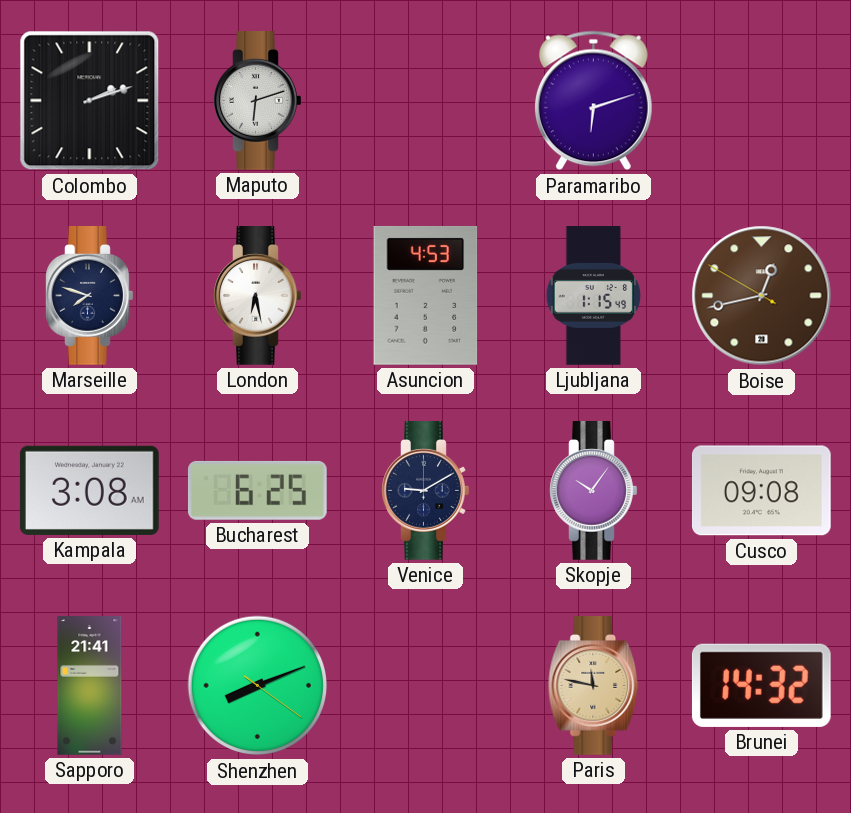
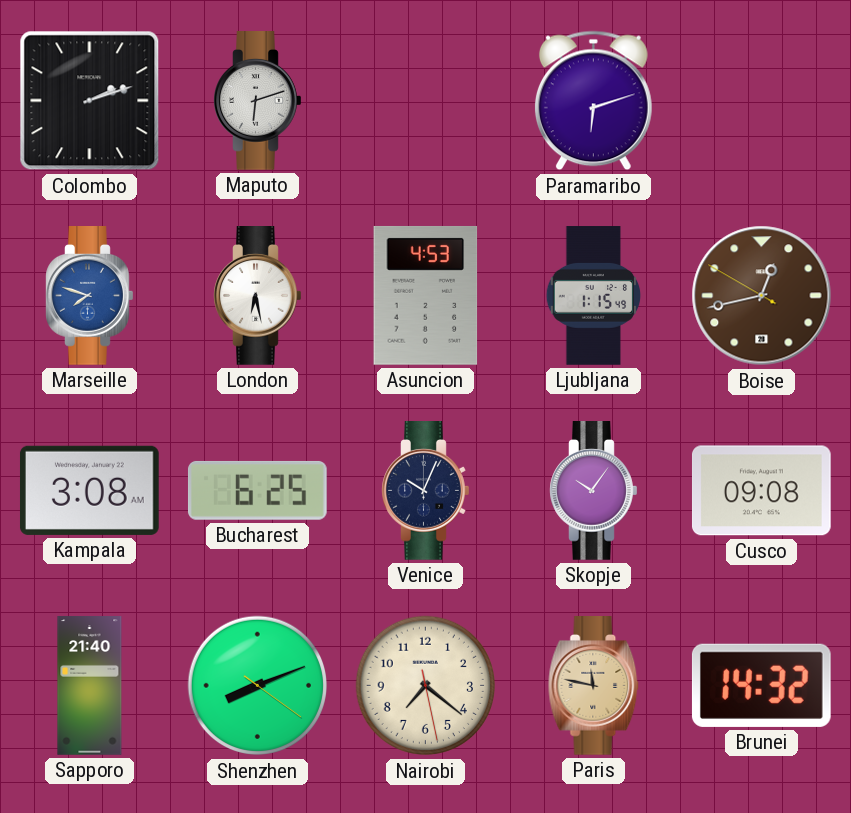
Marseille dial: navy -> blue (90, 296)
Venice: 9:10 -> 10:04 (426, 491)
Sapporo: 21:41 -> 21:40 (90, 686)
Nairobi: none -> 7:21 (426, 686)
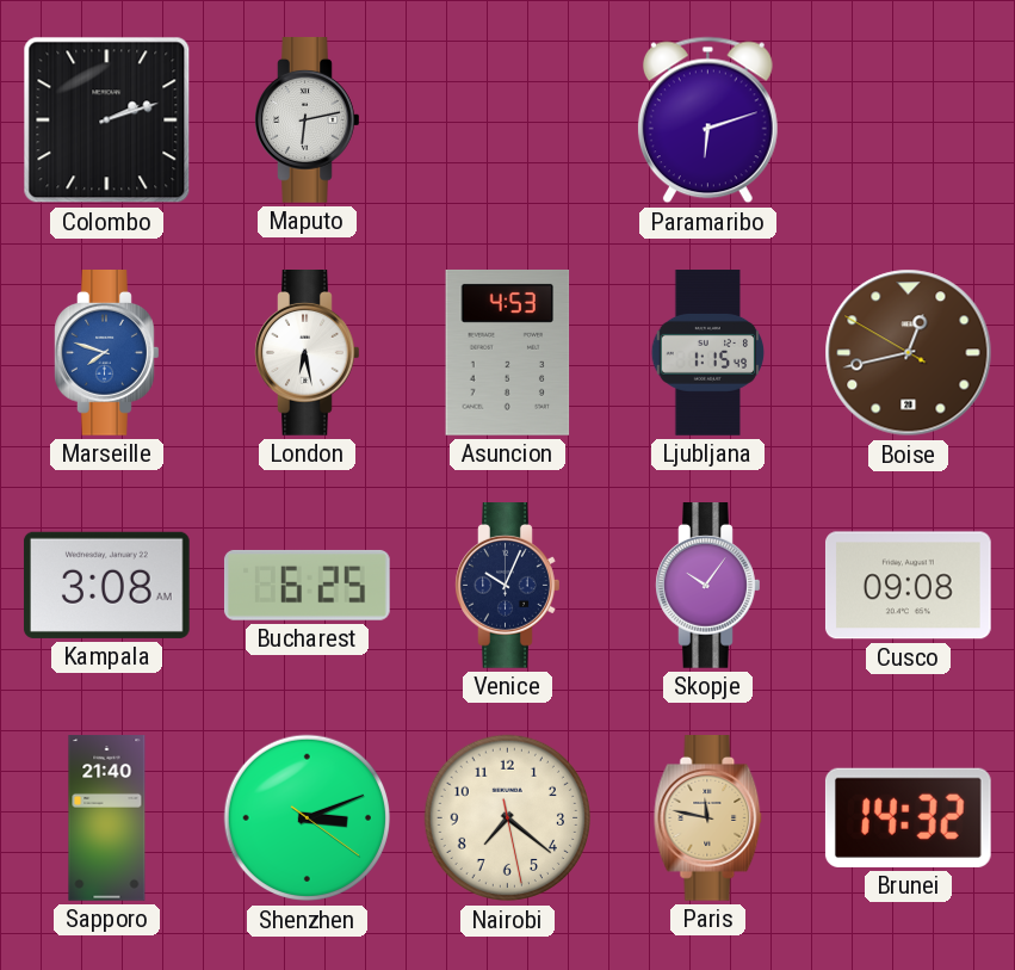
Maputo: 6:12 -> 6:13 (308, 121)
Shenzhen: 8:11 -> 3:11 (308, 818)
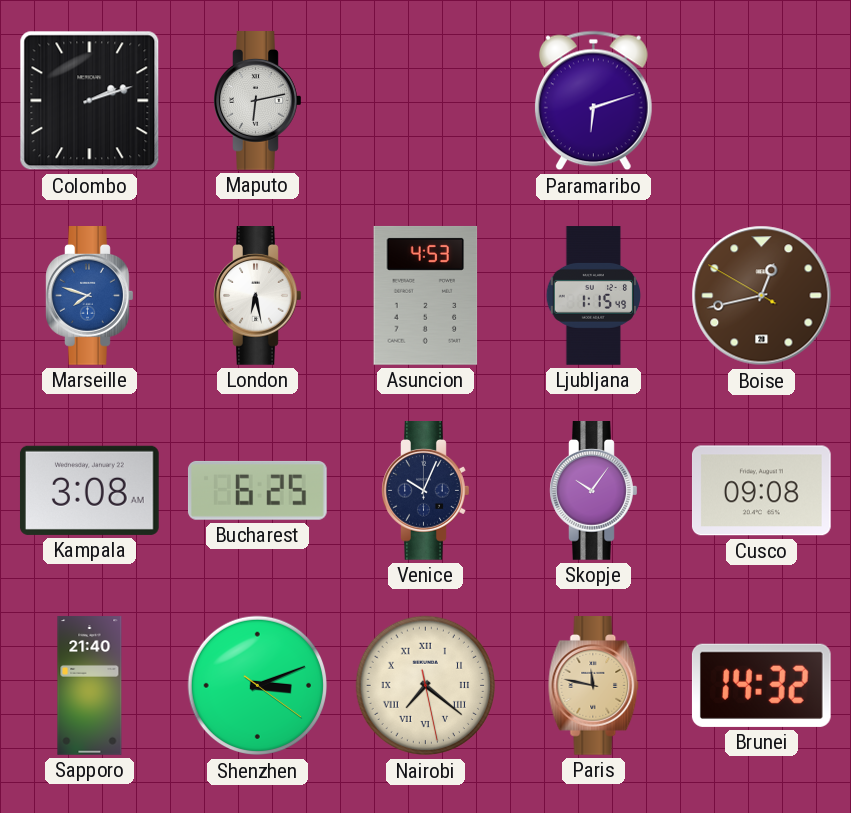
Nairobi numerals: Arabic -> Roman (426, 686)
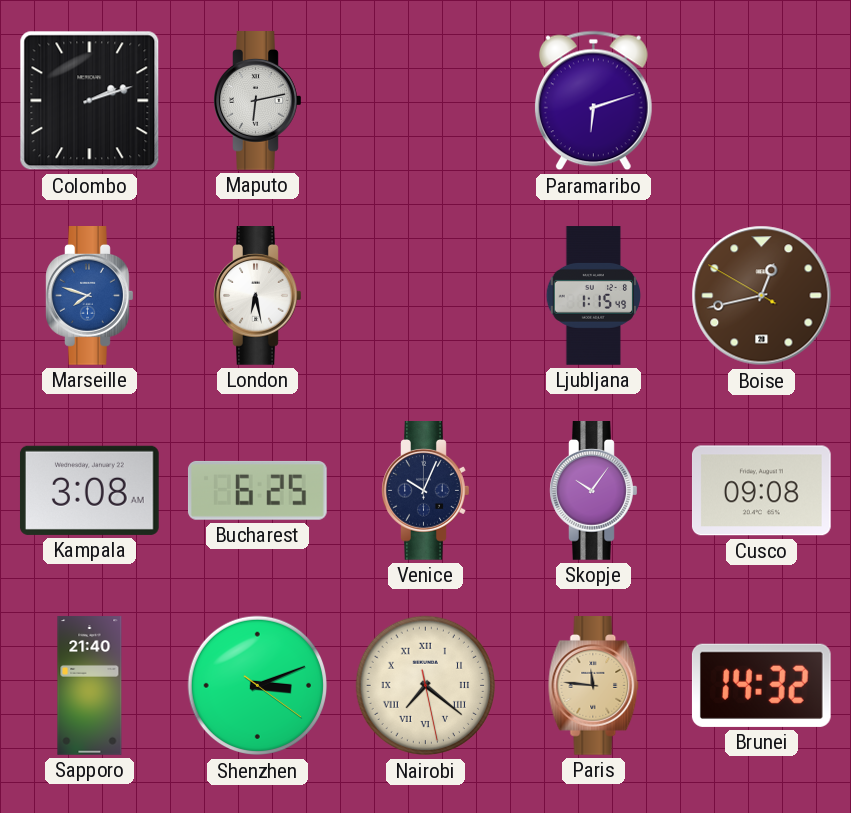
Asuncion: 4:53 -> none (426, 295)
Paris: 11:47 -> 11:46 (594, 686)
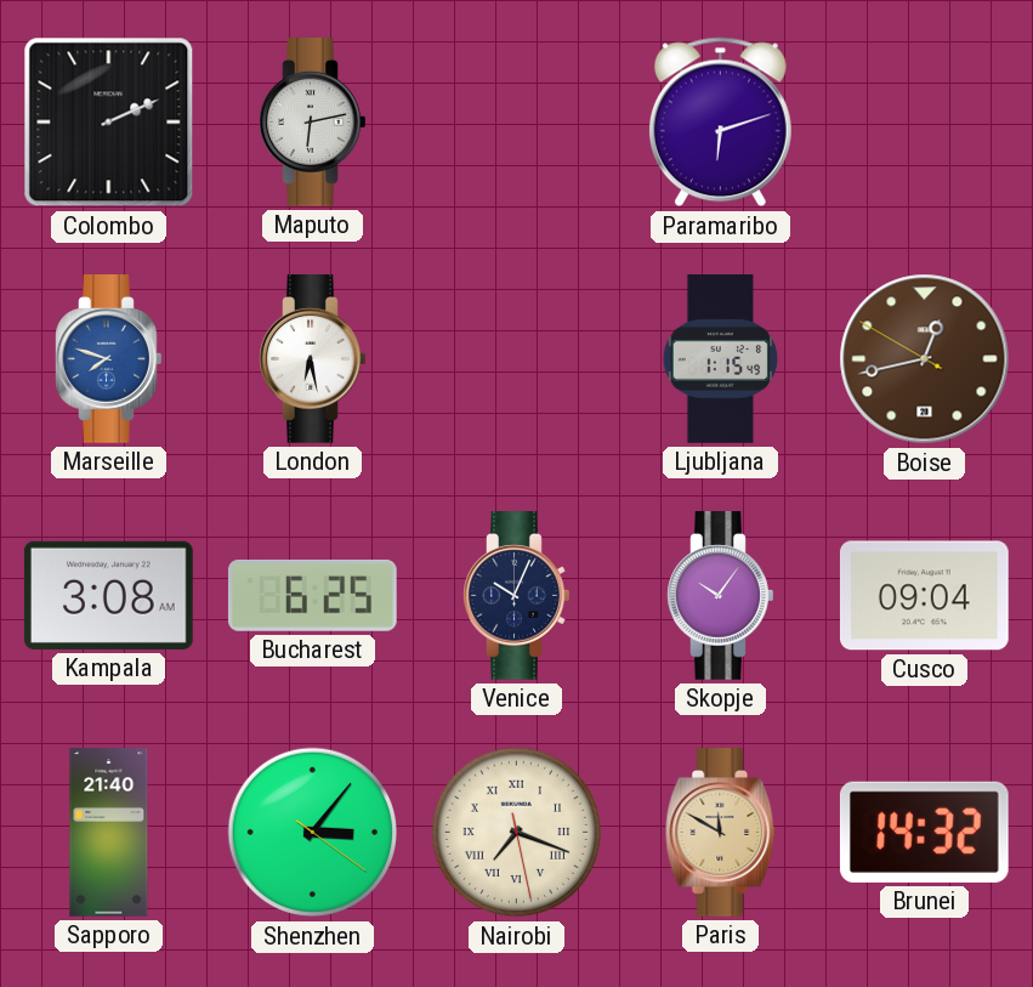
Colombo: 2:12 -> 2:11 (109, 123)
Cusco: 09:08 -> 09:04 (924, 596)
Shenzhen: 3:11 -> 3:06 (313, 833)
Nairobi: 7:21 -> 7:18 (517, 833)
Paris: 11:46 -> 11:50 (721, 833)
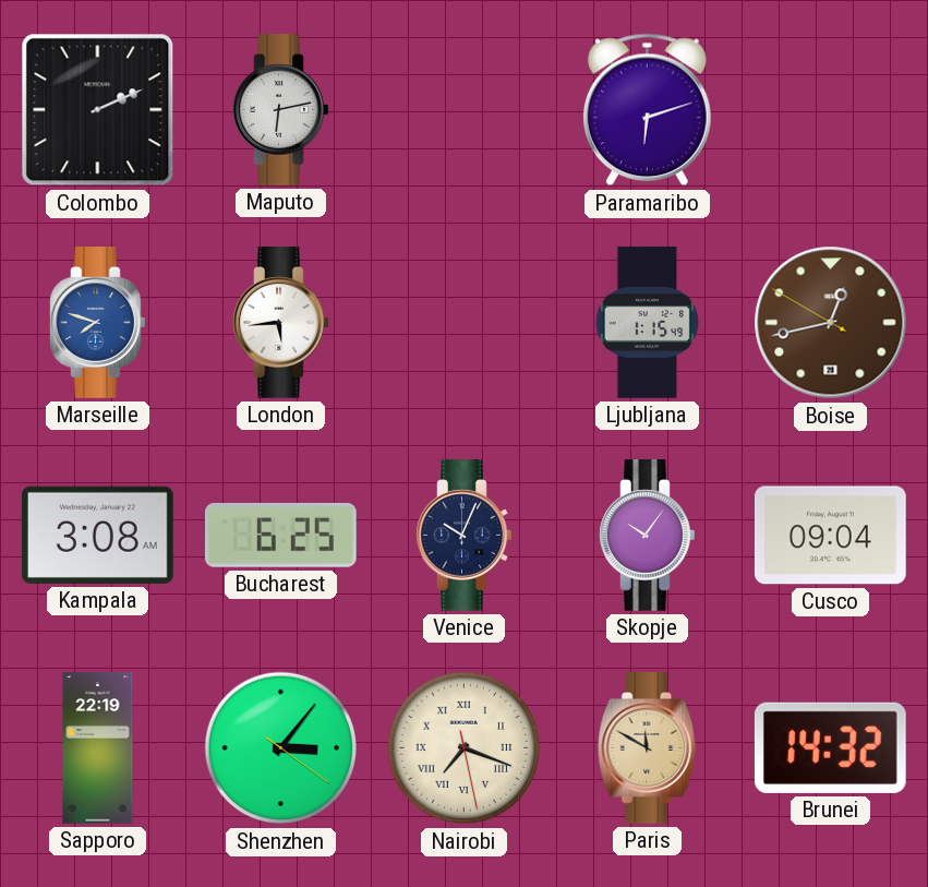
London: 6:28 -> 5:44 (281, 323)
Sapporo: 21:40 -> 22:19 (98, 748)
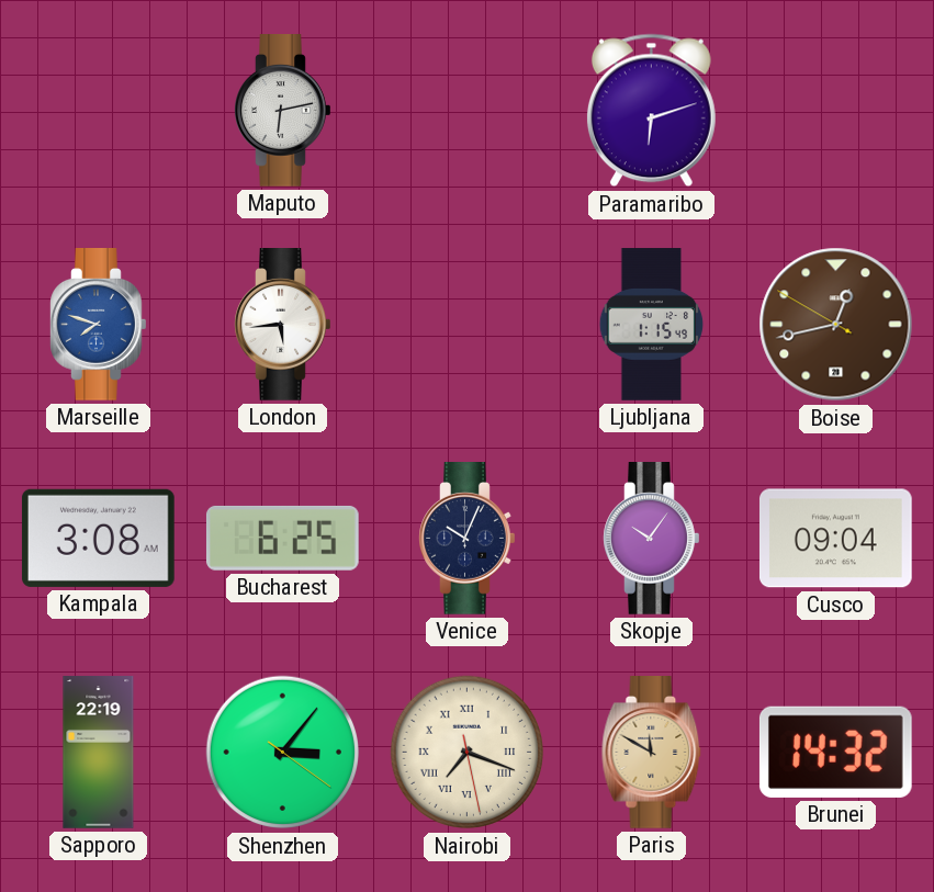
Colombo: 2:11 -> none (98, 110)
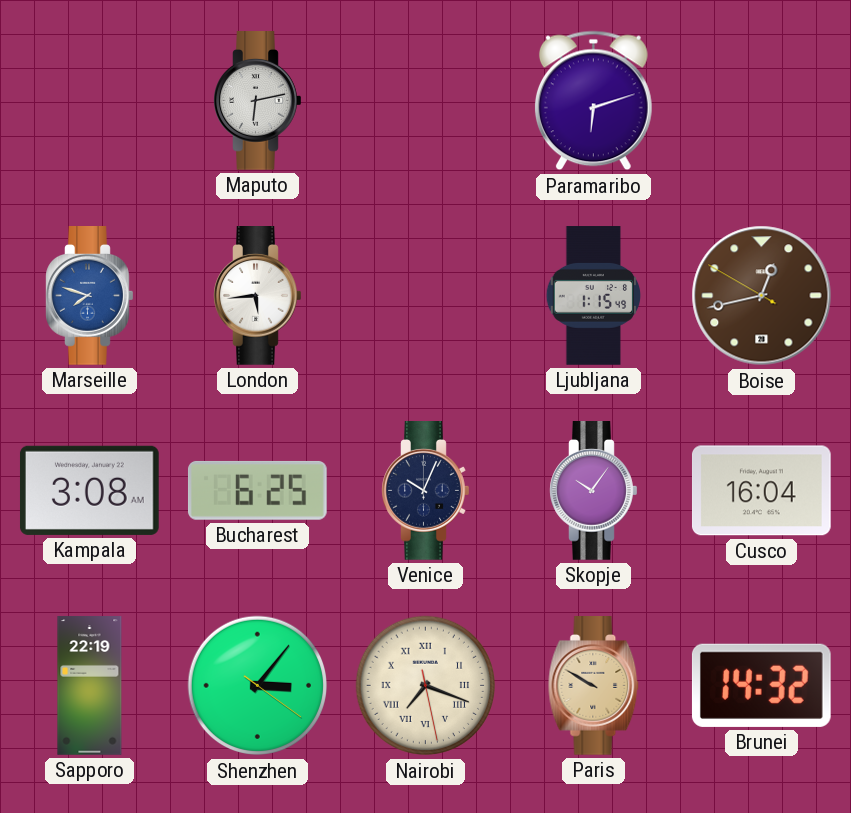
Cusco: 09:04 -> 16:04 (761, 491)
Paris: 11:50 -> 9:50 (594, 686)
